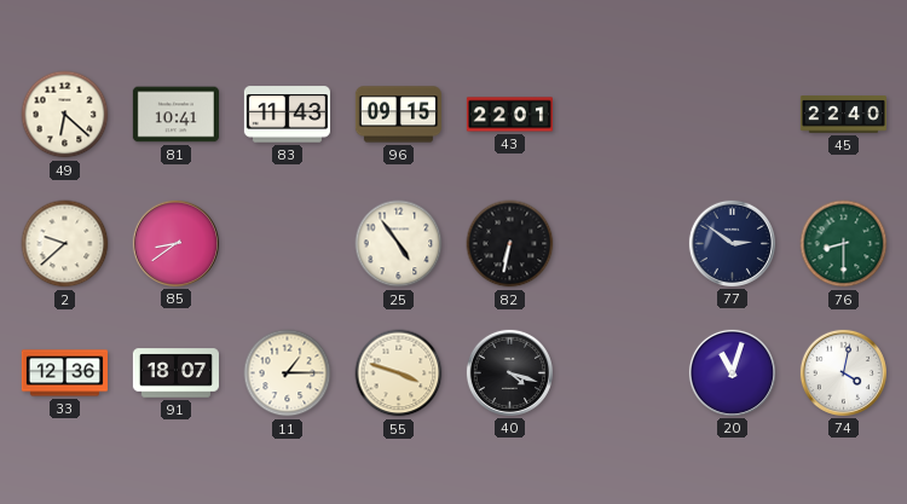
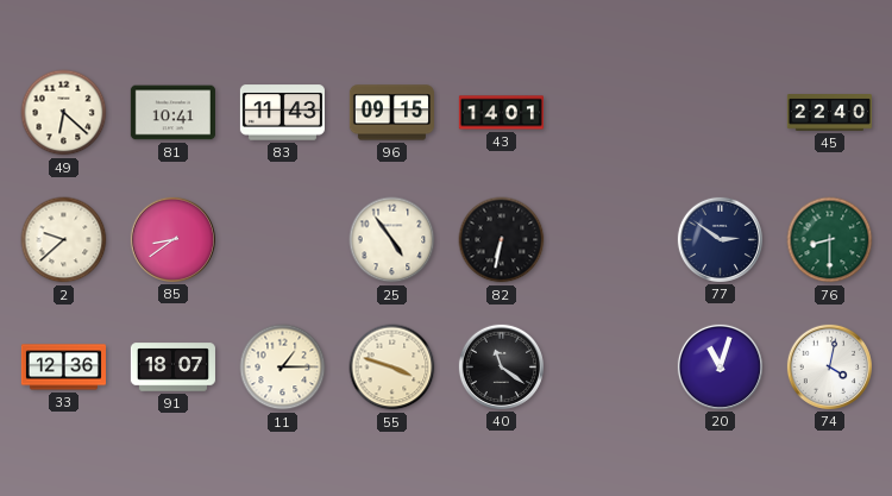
43: 22:01 -> 14:01 (501, 113)
40: 4:18 -> 11:21 (501, 366)
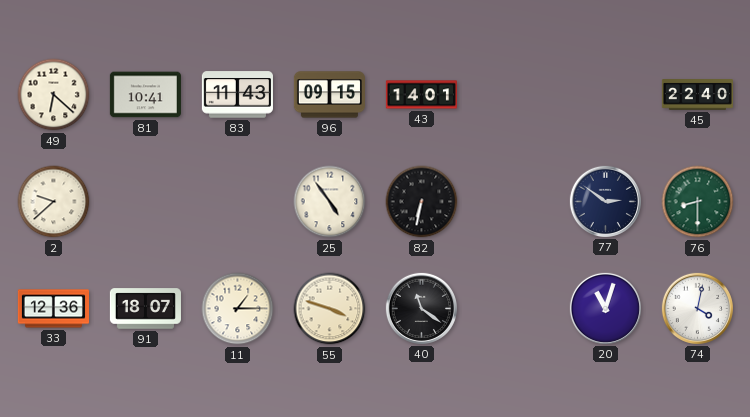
85: 8:39 -> none (172, 239)
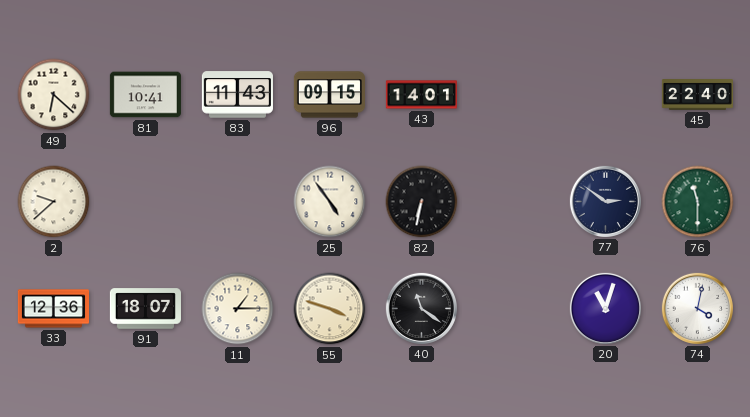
76: 8:30 -> 11:30 (698, 202)
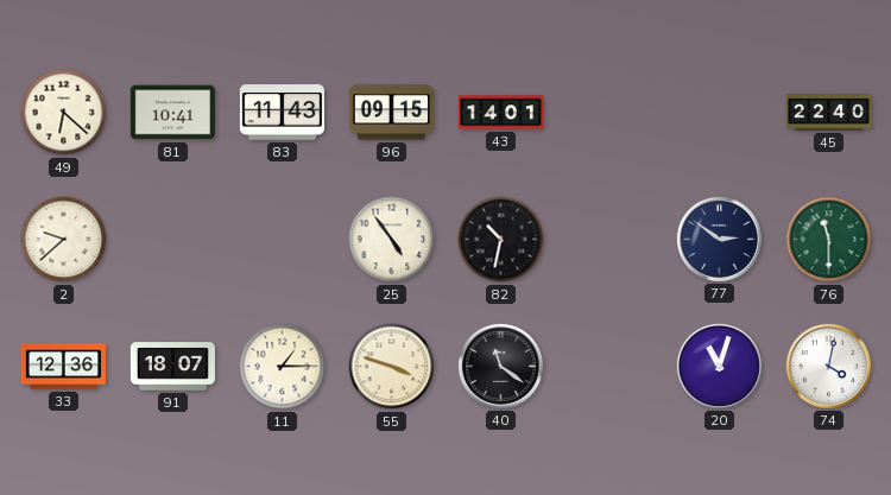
82: 6:32 -> 10:32 (501, 240)
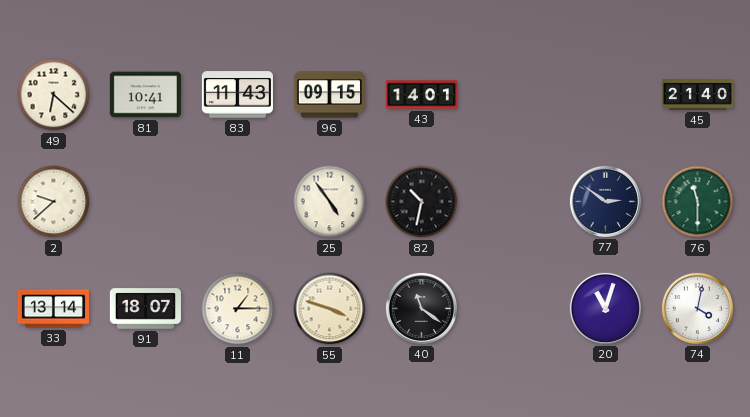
45: 22:40 -> 21:40 (697, 95)
33: 12:36 -> 13:14 (53, 309)
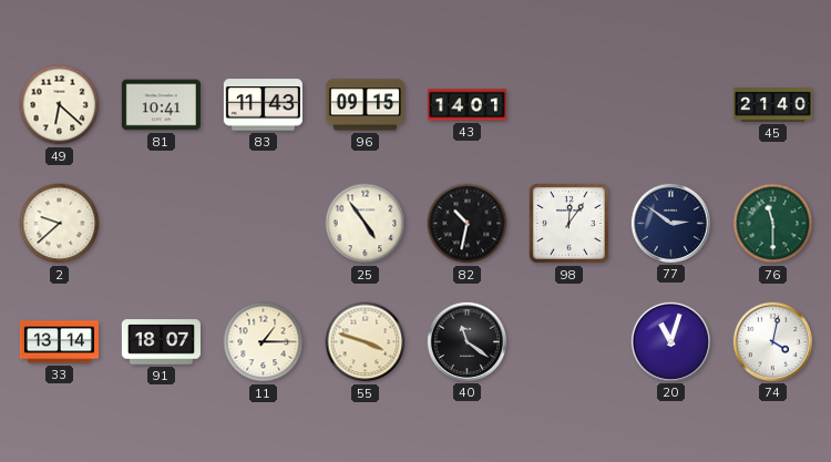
98: none -> 12:06 (570, 224)
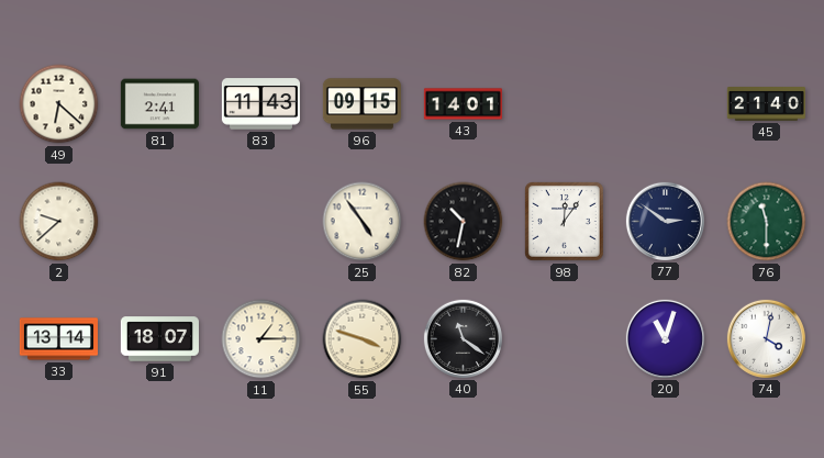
81: 10:41 -> 2:41 (159, 104)
